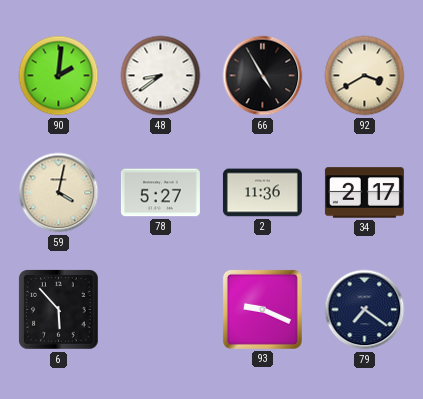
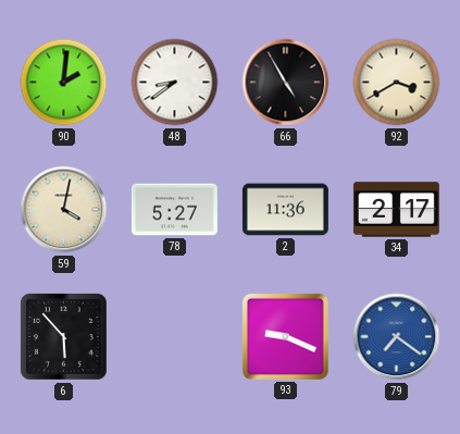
79 dial: navy -> blue (397, 337)
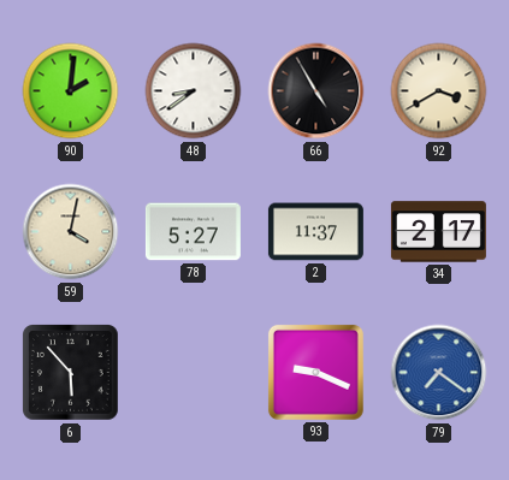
2: 11:36 -> 11:37 (315, 232)
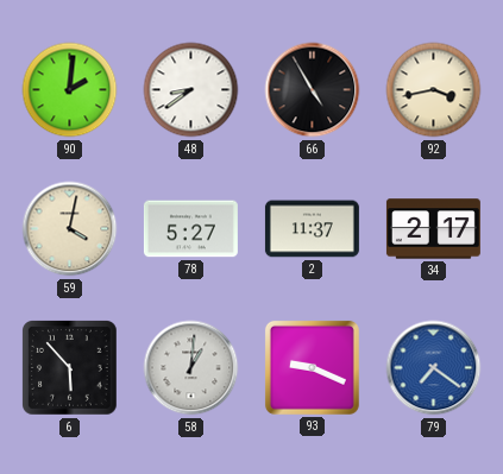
92: 3:40 -> 3:43 (434, 90)
58: none -> 1:01 (191, 368)
